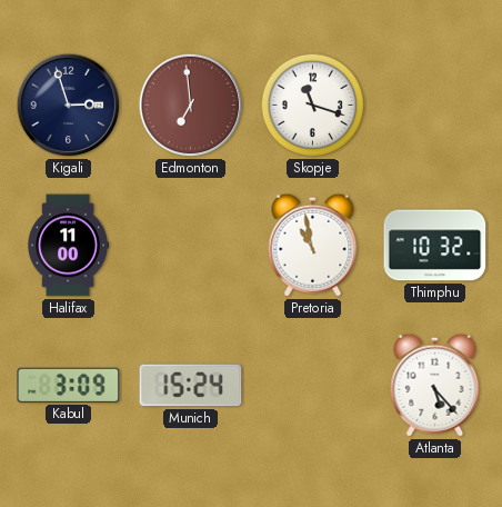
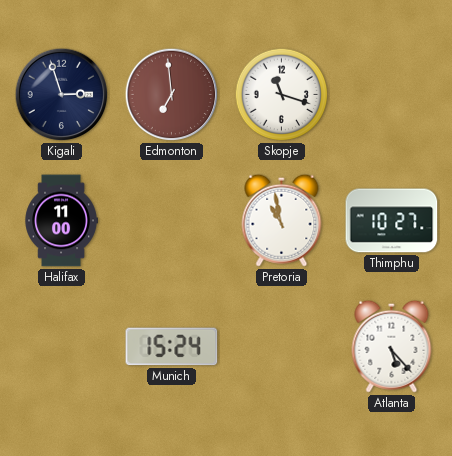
Thimphu: 10:32 -> 10:27 (392, 221)
Kabul: 3:09 -> none (69, 385)
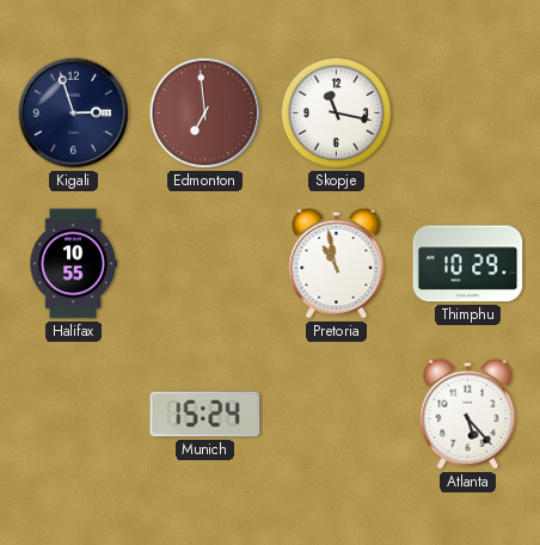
Skopje: 11:18 -> 11:17 (337, 114)
Halifax: 11:00 -> 10:55 (73, 264)
Thimphu: 10:27 -> 10:29 (468, 264)
